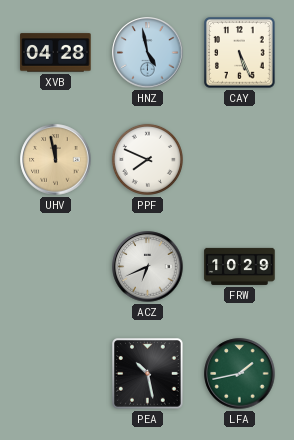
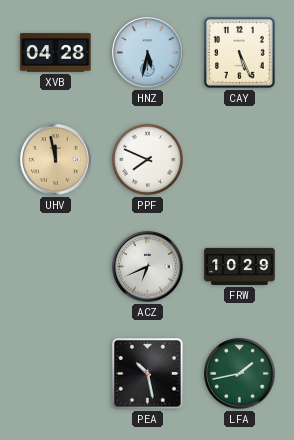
HNZ: 4:58 -> 5:32 (148, 53)
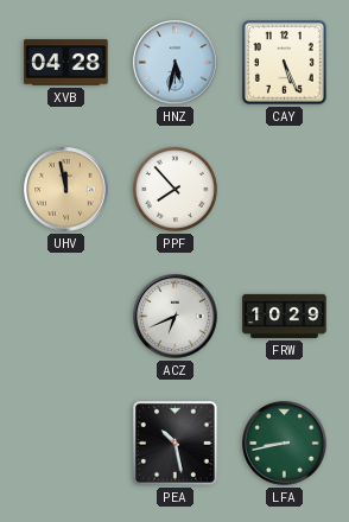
PPF: 7:49 -> 7:53 (174, 189)
LFA: 1:43 -> 8:43 (285, 444)
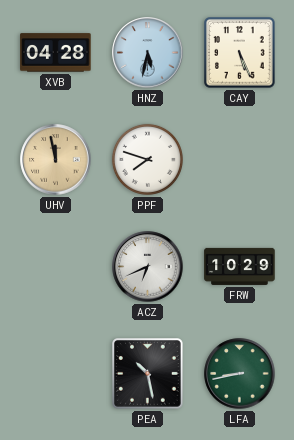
PPF: 7:53 -> 7:48 (147, 159)
